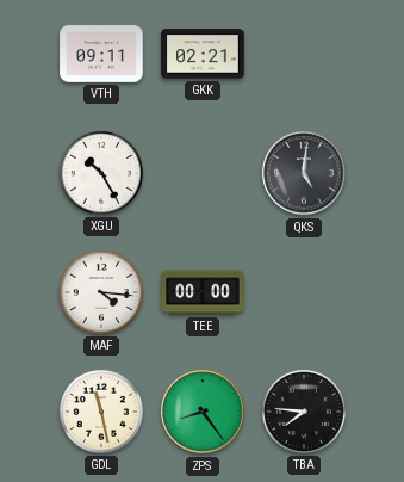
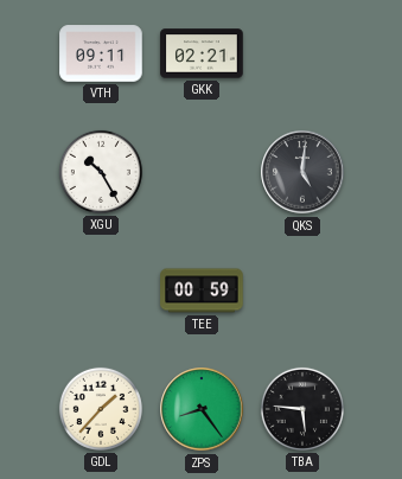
MAF: 4:16 -> none (101, 292)
TEE: 00:00 -> 00:59 (202, 290)
GDL: 11:28 -> 1:37 (101, 409)
TBA: 7:46 -> 5:46 (302, 409)
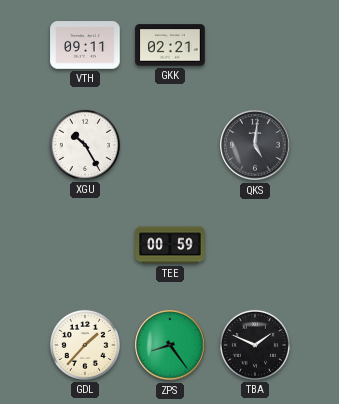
TBA: 5:46 -> 1:49 (255, 345)
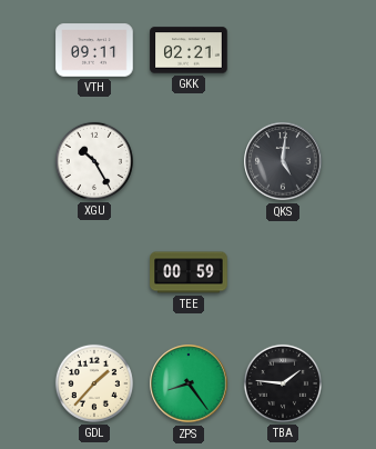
TBA: 1:49 -> 1:46 (283, 383)
